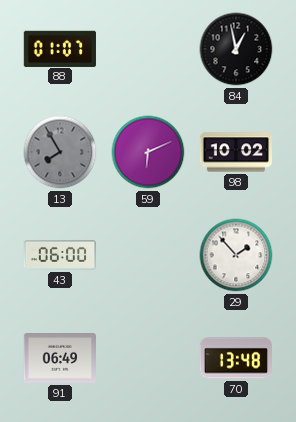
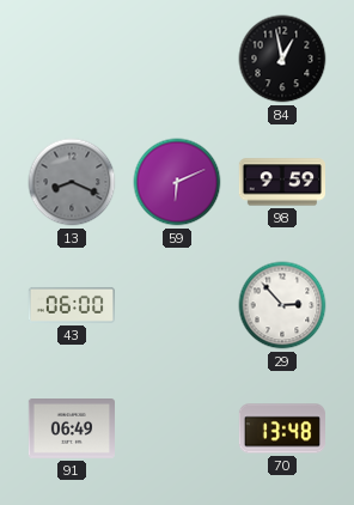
88: 01:07 -> none (60, 48)
13: 7:55 -> 8:19 (72, 182)
98: 10:02 -> 9:59 (282, 182)
29: 1:53 -> 2:53 (282, 305)
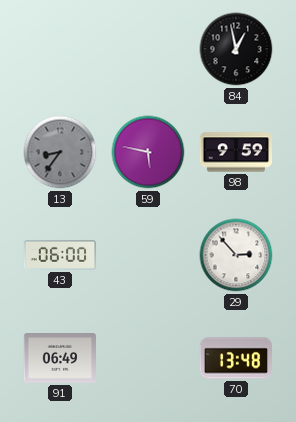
13: 8:19 -> 8:36 (60, 152)
59: 6:11 -> 5:47 (148, 152)
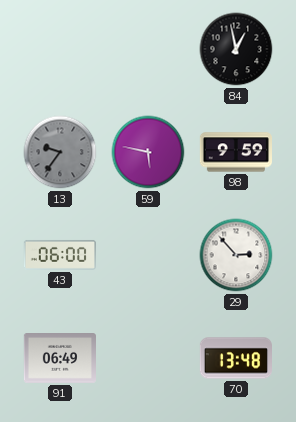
13: 8:36 -> 9:36 (60, 152)
